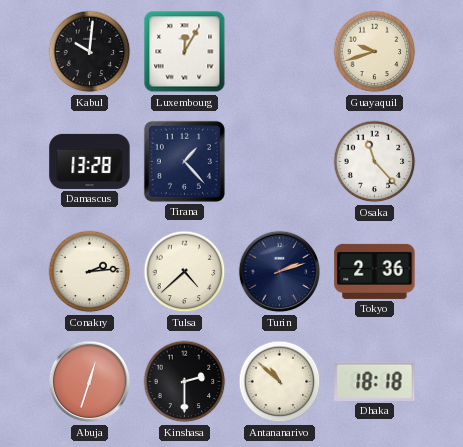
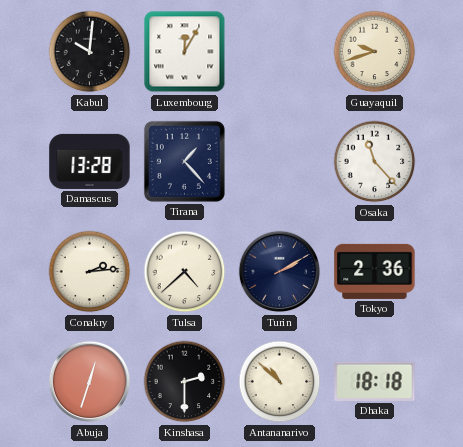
Turin: 2:12 -> 2:10 (280, 272)
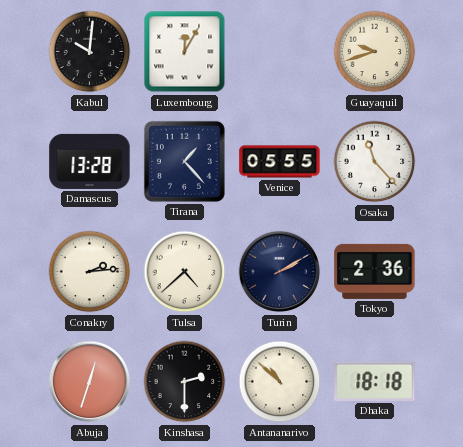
Venice: none -> 05:55 (280, 162)
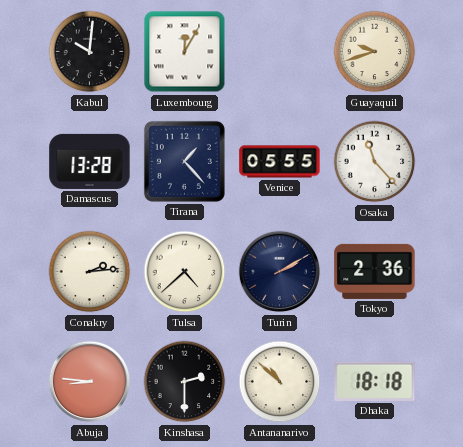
Abuja: 12:33 -> 8:46 (90, 382)
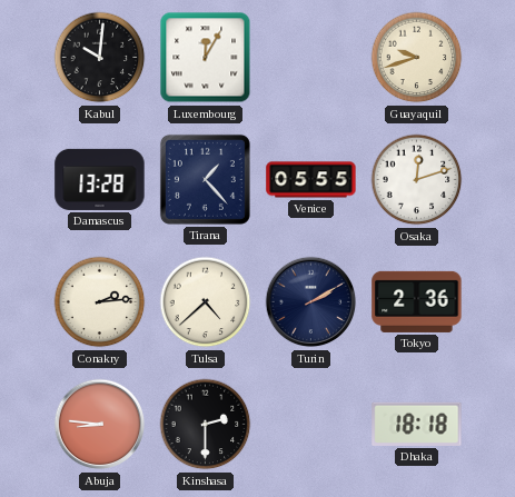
Osaka: 11:23 -> 12:12 (417, 180)
Antananarivo: 10:52 -> none (280, 382)
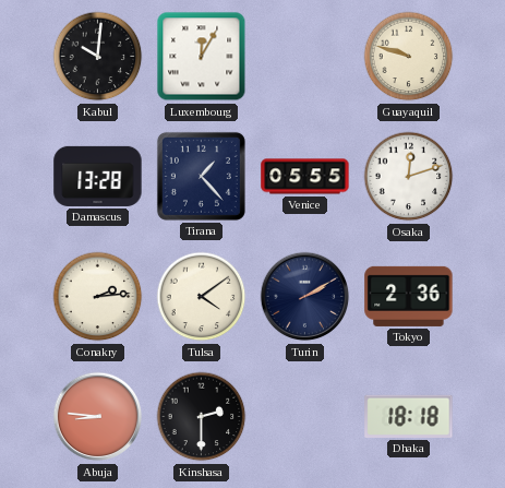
Guayaquil: 9:42 -> 9:48 (409, 57)
Tulsa: 4:38 -> 4:09 (202, 297)
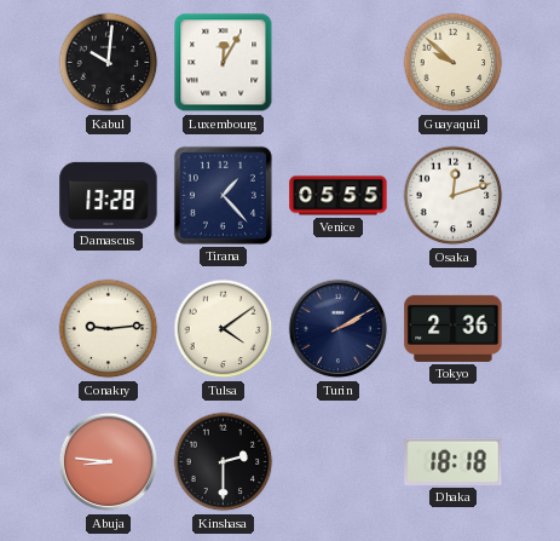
Guayaquil: 9:48 -> 9:52 (454, 63)
Conakry: 2:14 -> 9:14 (109, 329)
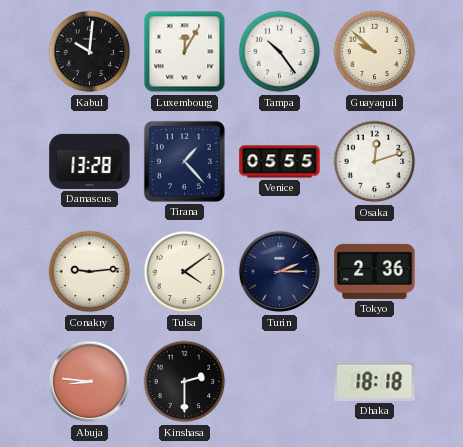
Tampa: none -> 10:24 (280, 52)
Turin: 2:10 -> 2:15 (280, 272)
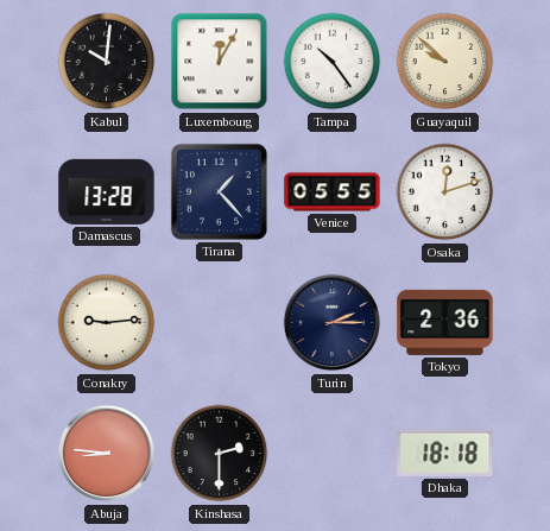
Tulsa: 4:09 -> none (185, 272)
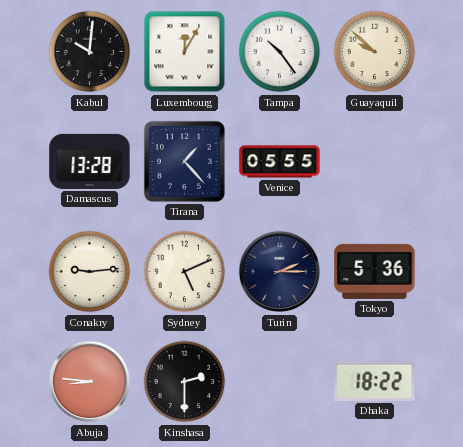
Osaka: 12:12 -> none (445, 192)
Sydney: none -> 5:11 (185, 272)
Tokyo: 2:36 -> 5:36 (375, 271)
Dhaka: 18:18 -> 18:22 (375, 381)
